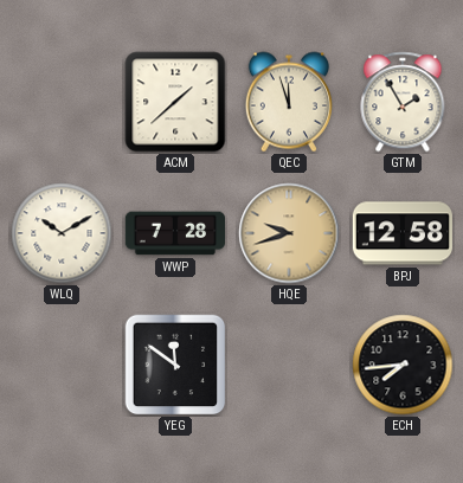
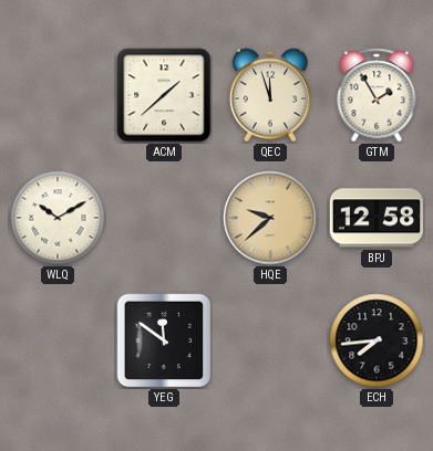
WWP: 7:28 -> none (174, 233)
HQE: 9:42 -> 9:38 (270, 218)
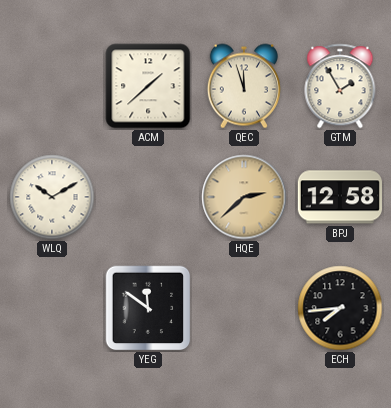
HQE: 9:38 -> 2:38 (244, 197)
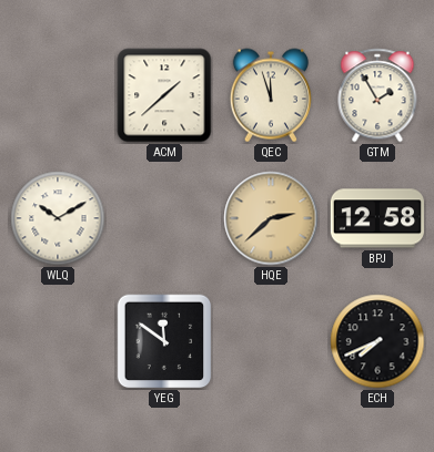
ECH: 7:44 -> 7:41 (377, 341)
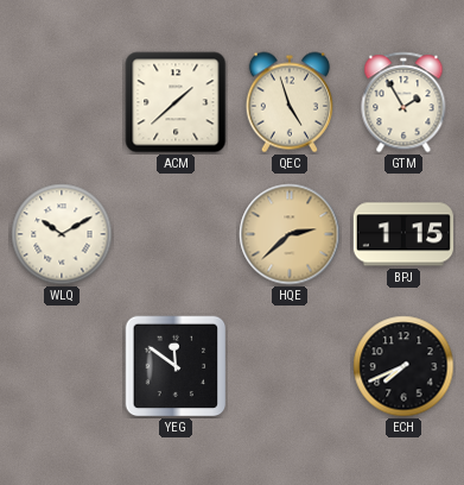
QEC: 11:57 -> 4:57 (290, 102)
BPJ: 12:58 -> 1:15 (403, 234)
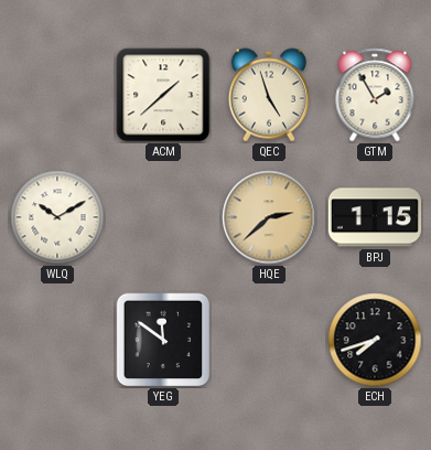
ECH: 7:41 -> 7:42 (375, 340)
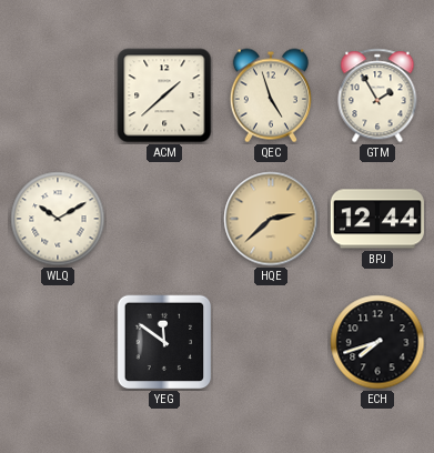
BPJ: 1:15 -> 12:44 (377, 219)
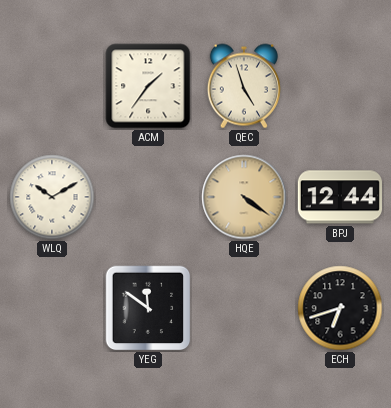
ACM: 1:38 -> 1:36 (148, 86)
GTM: 1:55 -> none (377, 95)
HQE: 2:38 -> 4:21 (244, 197)
ECH: 7:42 -> 6:42 (340, 308)
